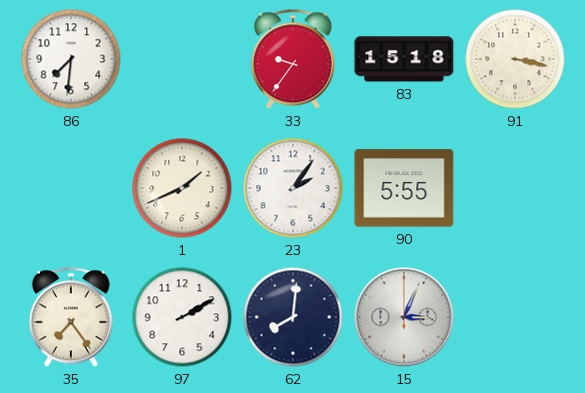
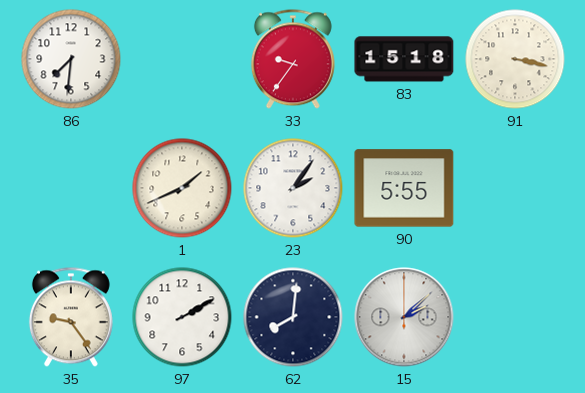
35: 7:24 -> 9:24 (71, 317)
15: 3:04 -> 2:08 (404, 317)
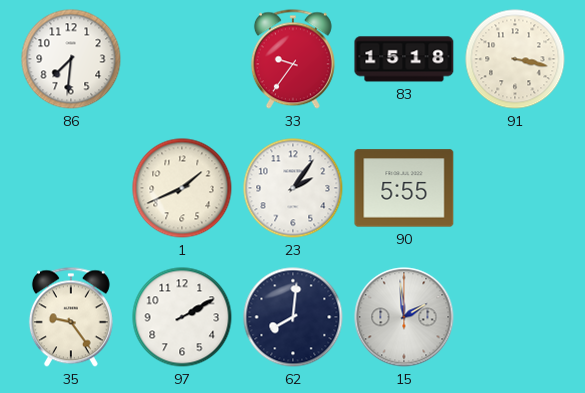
15: 2:08 -> 1:59 (404, 317)
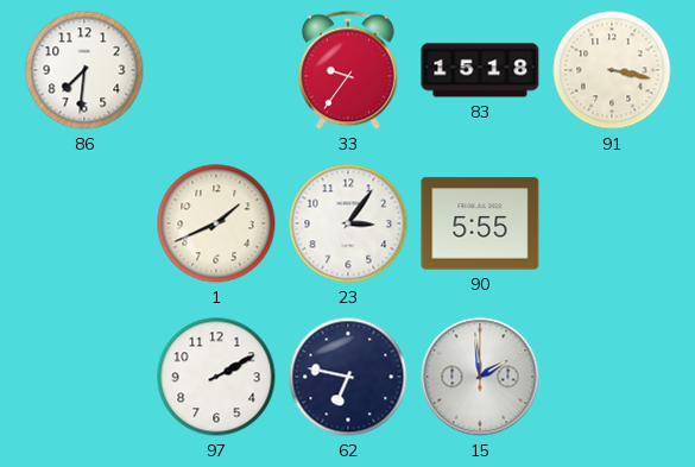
23: 2:06 -> 3:06 (348, 223)
35: 9:24 -> none (71, 317)
62: 8:01 -> 6:47 (348, 377)
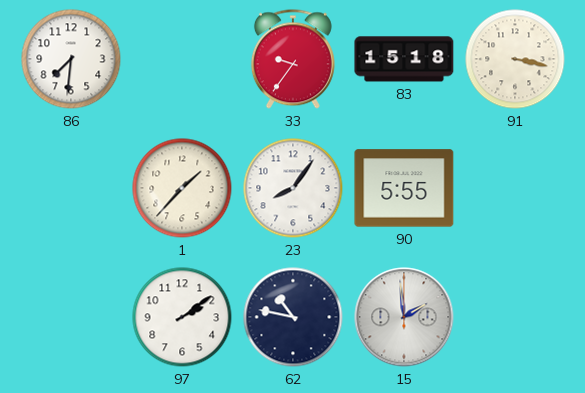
1: 1:41 -> 1:37 (182, 188)
23: 3:06 -> 8:06 (293, 188)
97: 2:10 -> 2:09 (182, 317)
62: 6:47 -> 10:47 (293, 317)
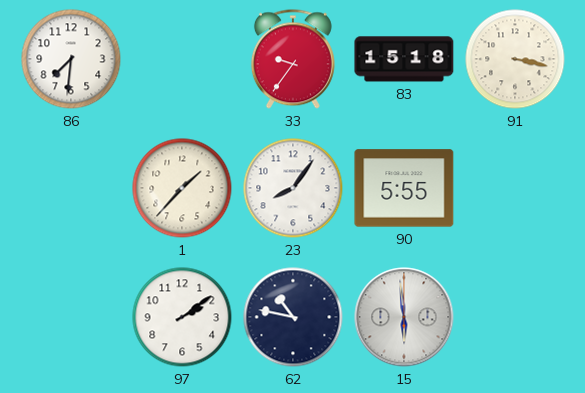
15: 1:59 -> 5:59 (404, 317)
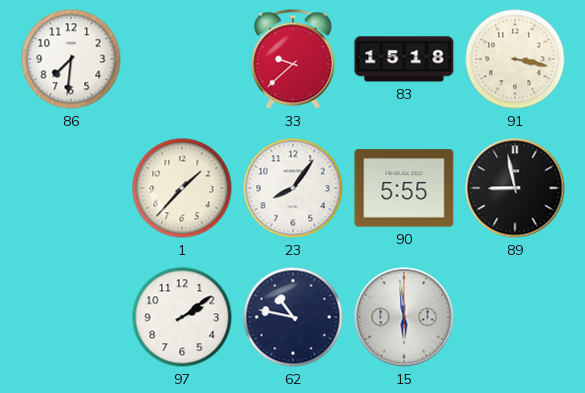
33: 9:36 -> 9:38 (293, 59)
89: none -> 8:58 (515, 188)
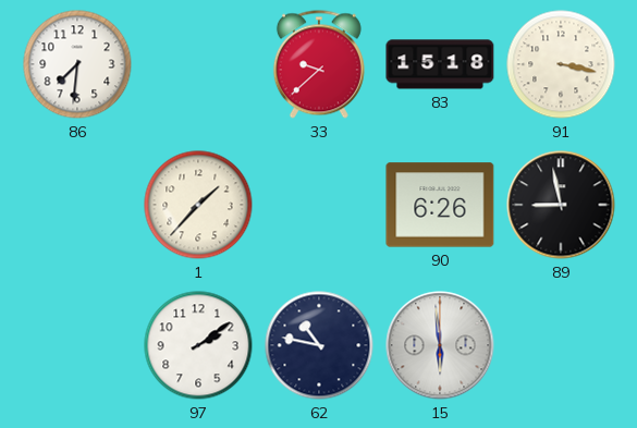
23: 8:06 -> none (293, 188)
90: 5:55 -> 6:26 (440, 205)
